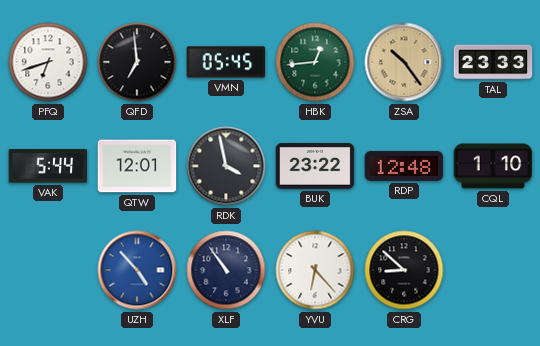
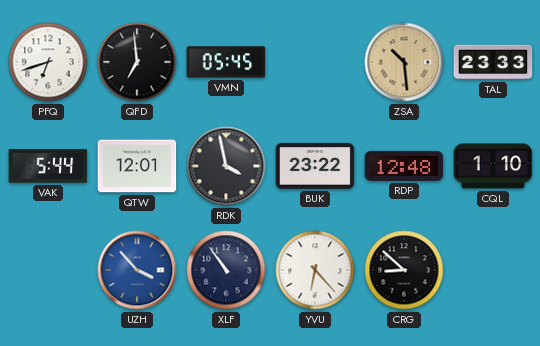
HBK: 12:44 -> none (315, 62)
ZSA: 10:24 -> 10:29 (404, 62)
UZH: 4:53 -> 3:53 (137, 270)
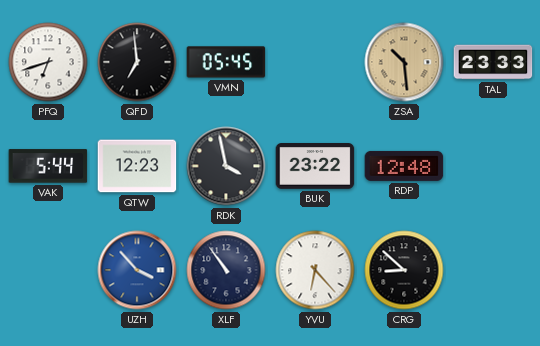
QTW: 12:01 -> 12:23 (137, 166)
CQL: 1:10 -> none (493, 166)
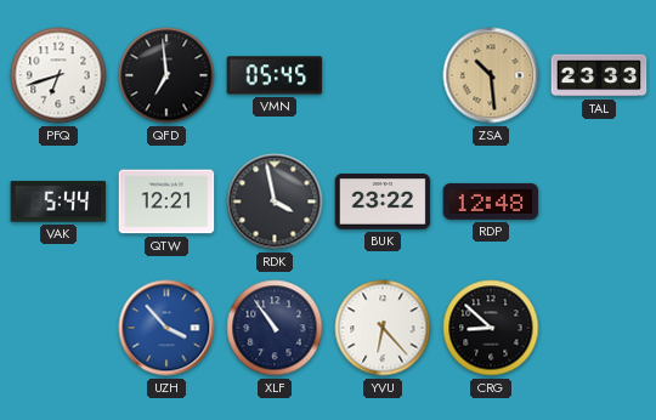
QTW: 12:23 -> 12:21 (166, 202)
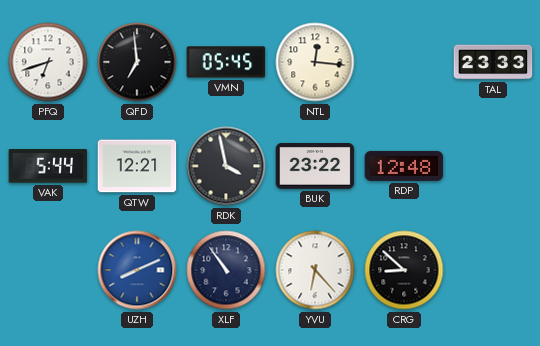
NTL: none -> 12:16 (315, 62)
ZSA: 10:29 -> none (491, 75)
UZH: 3:53 -> 8:11 (137, 270)
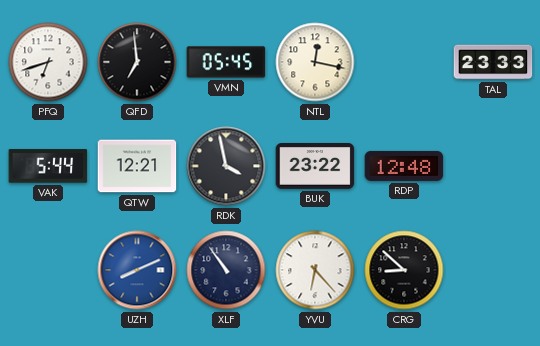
NTL: 12:16 -> 12:17 (315, 62)
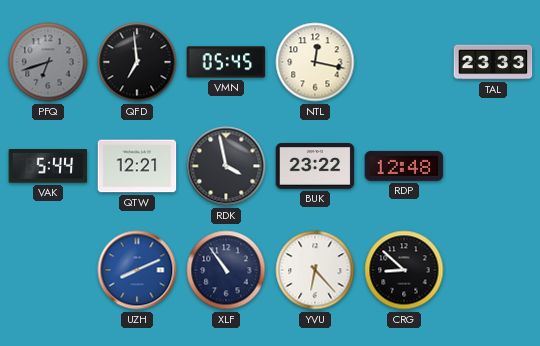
PFQ dial: white -> grey (48, 62)
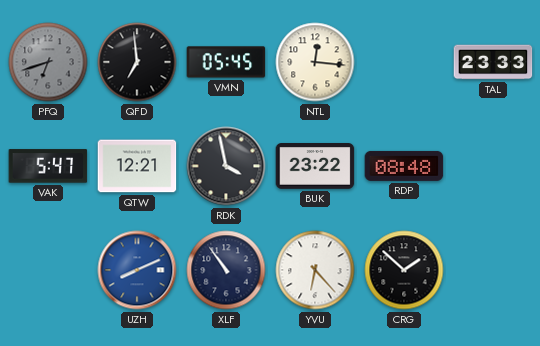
NTL: 12:17 -> 12:16 (315, 62)
VAK: 5:44 -> 5:47 (48, 166)
RDP: 12:48 -> 08:48 (404, 166)
CRG: 8:52 -> 1:52 (404, 270)
